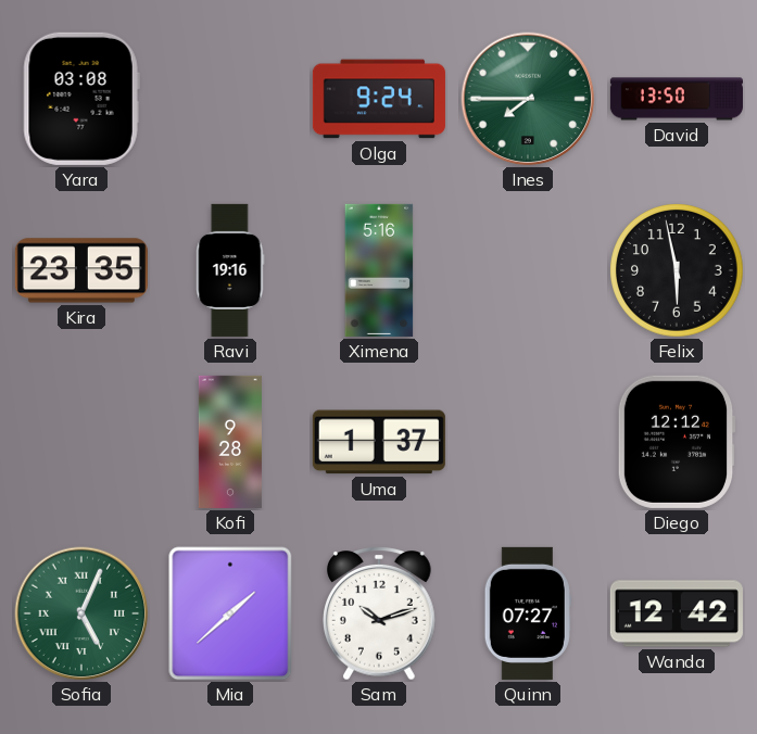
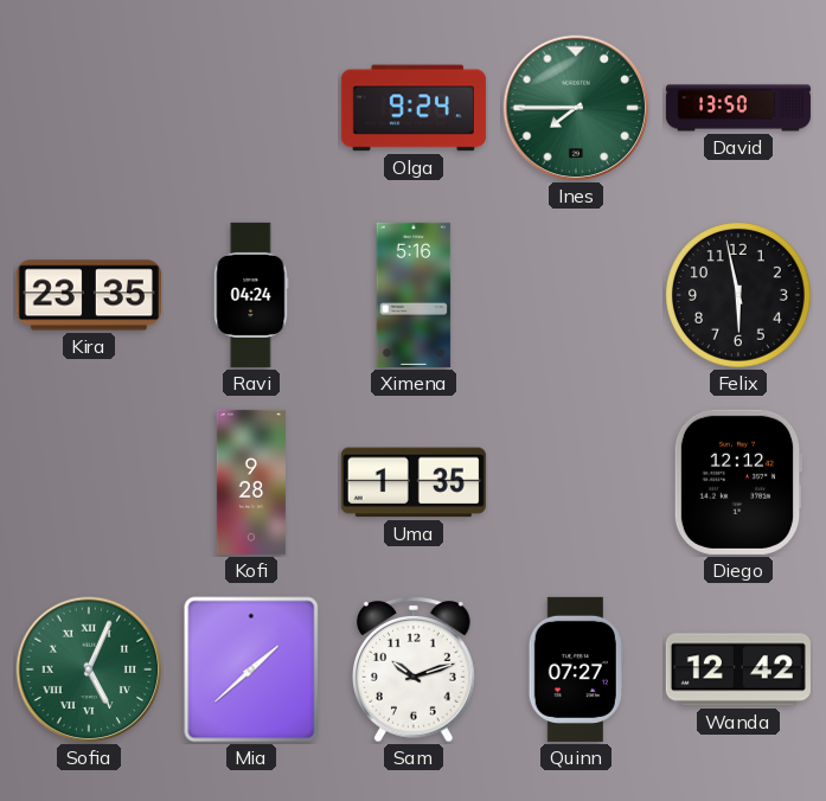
Yara: 03:08 -> none (81, 99)
Ravi: 19:16 -> 04:24 (251, 295)
Uma: 1:37 -> 1:35 (414, 482)
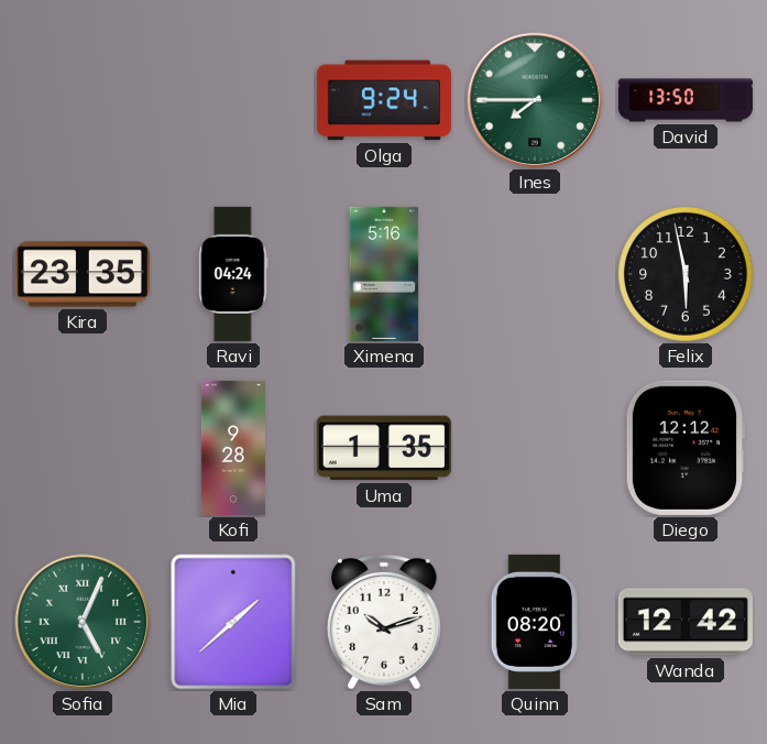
Quinn: 07:27 -> 08:20 (535, 622)
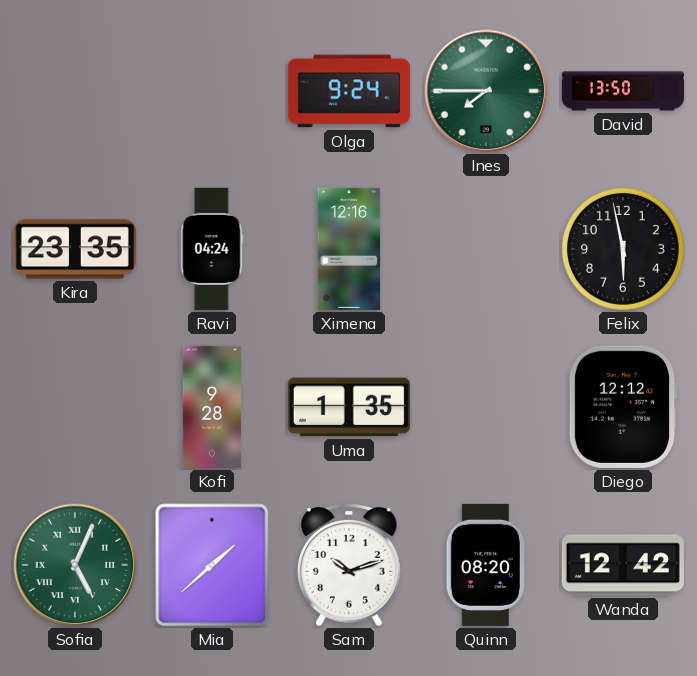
Ximena: 5:16 -> 12:16 (349, 249)
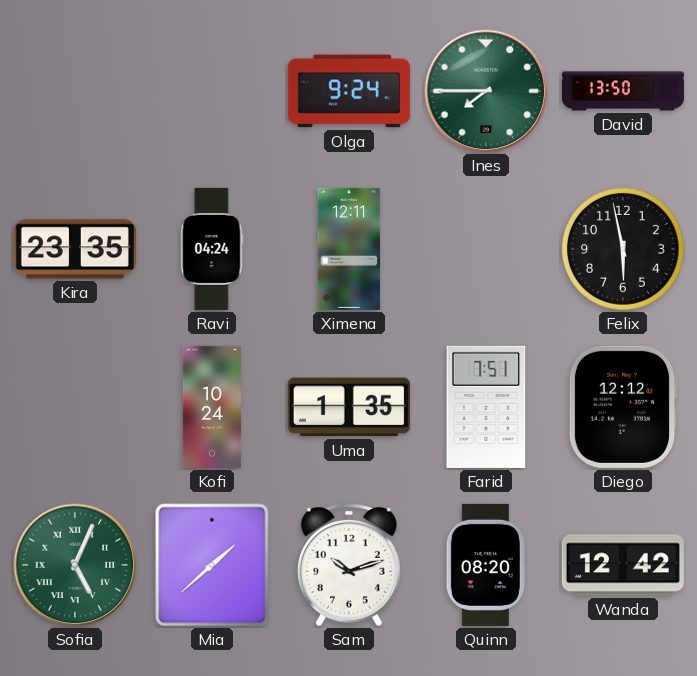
Ximena: 12:16 -> 12:11 (349, 249)
Kofi: 9:28 -> 10:24 (212, 407)
Farid: none -> 7:51 (486, 407)
